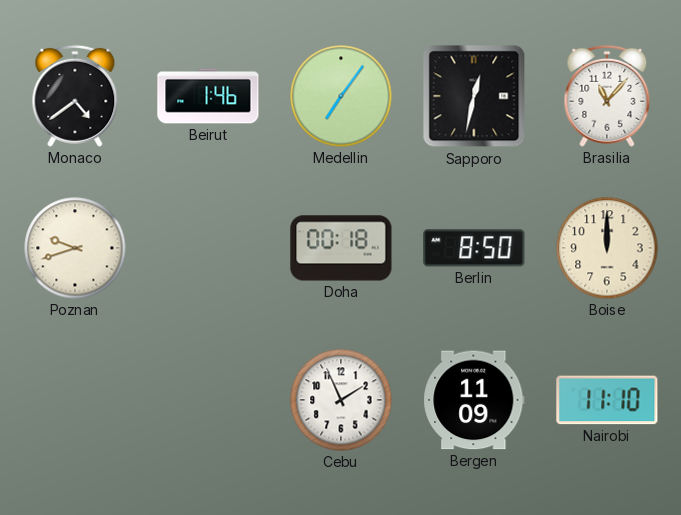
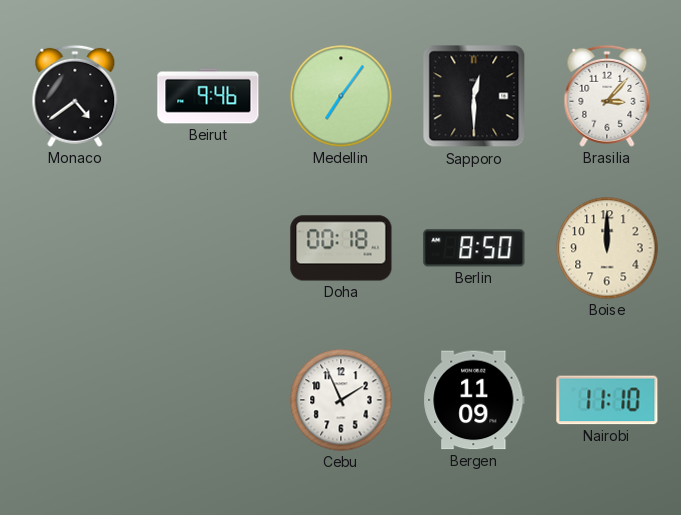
Beirut: 1:46 -> 9:46 (208, 96)
Sapporo: 12:32 -> 12:30 (474, 96)
Brasilia: 11:07 -> 3:07 (607, 96)
Poznan: 9:42 -> none (75, 248)
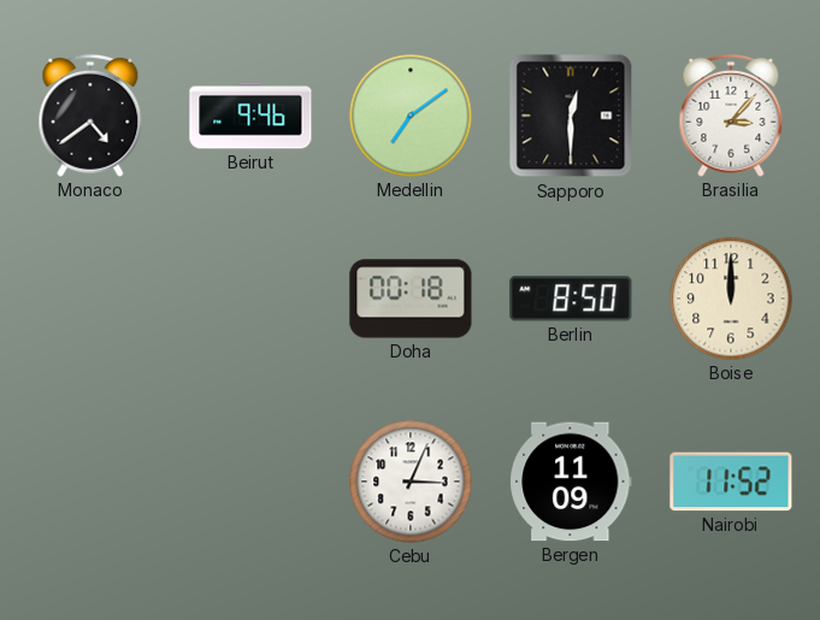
Medellin: 7:06 -> 7:09 (411, 116)
Cebu: 1:56 -> 3:04 (411, 482)
Nairobi: 11:10 -> 11:52 (731, 482)
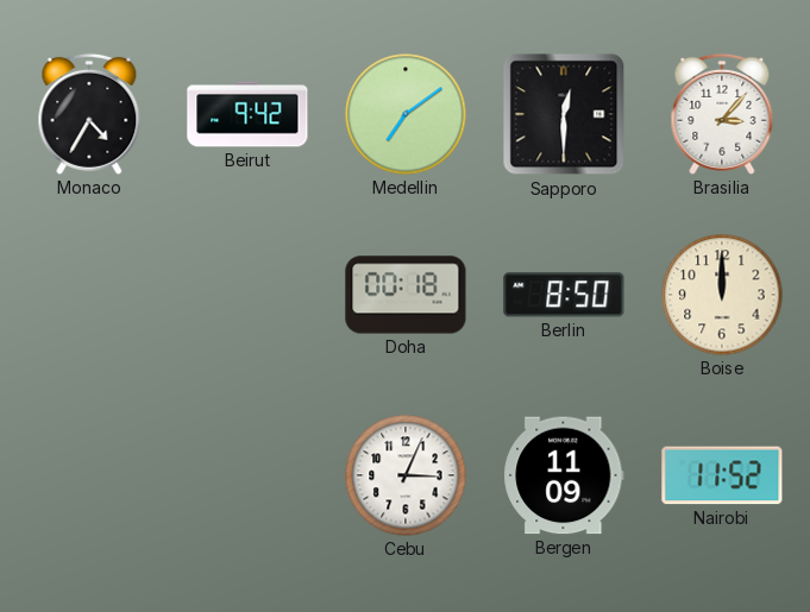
Monaco: 4:39 -> 4:35 (89, 114)
Beirut: 9:46 -> 9:42 (247, 114)
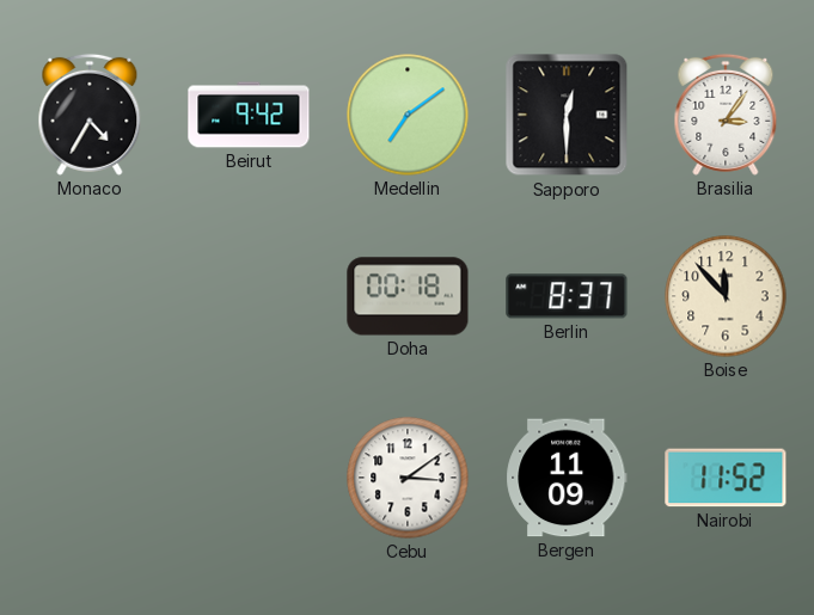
Brasilia: 3:07 -> 3:06 (726, 115)
Berlin: 8:50 -> 8:37 (567, 296)
Boise: 12:00 -> 11:53 (726, 296)
Cebu: 3:04 -> 3:09 (408, 478)
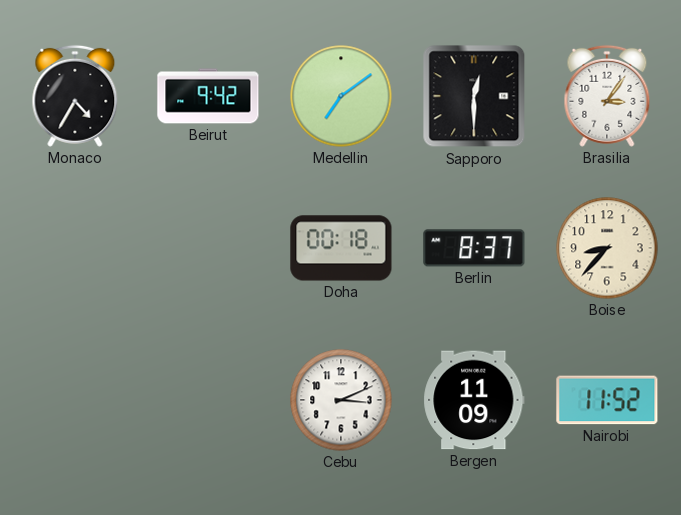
Boise: 11:53 -> 8:37 (607, 248)
Cebu: 3:09 -> 3:11 (341, 400)
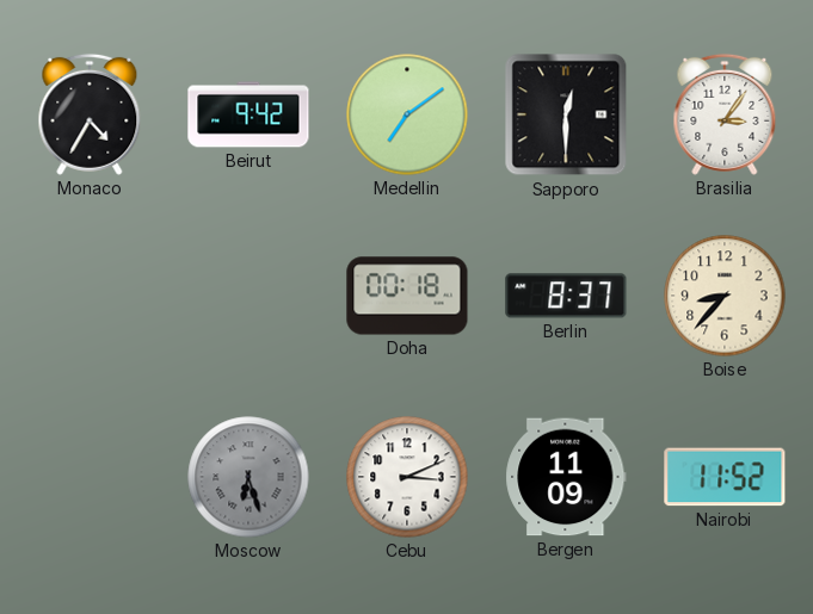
Moscow: none -> 6:27 (248, 477)
